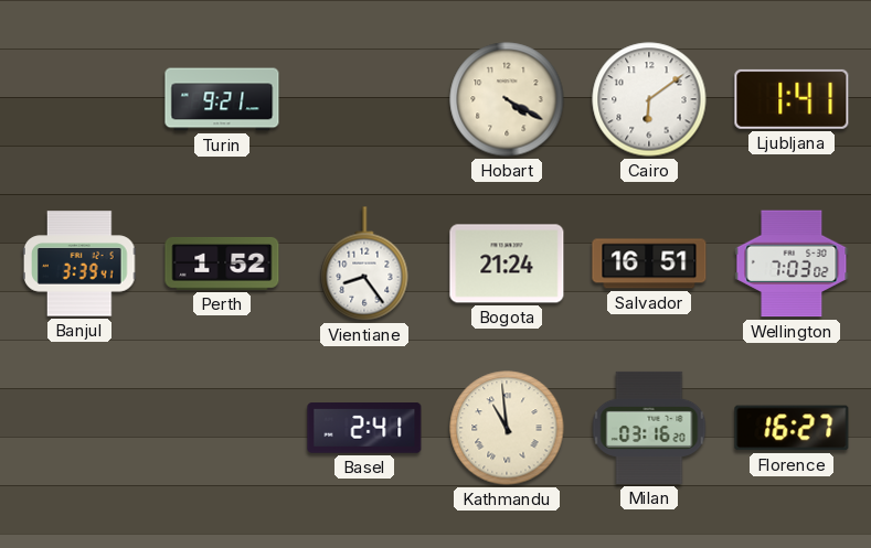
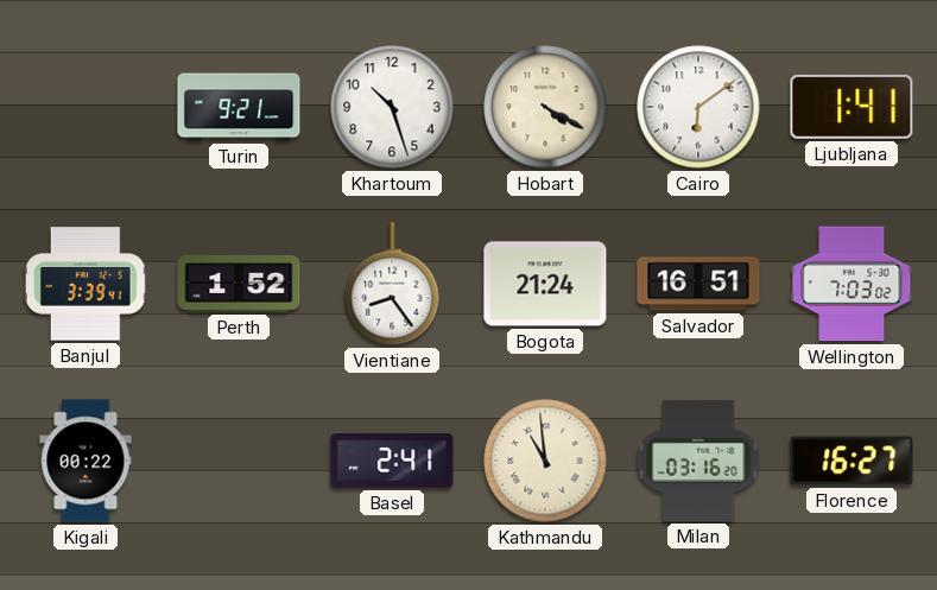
Khartoum: none -> 10:27 (392, 107)
Kigali: none -> 00:22 (86, 461)
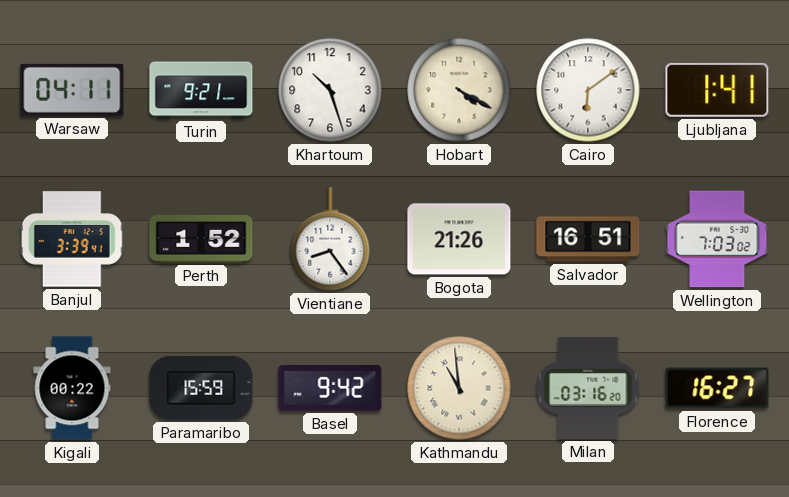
Warsaw: none -> 04:11 (72, 90)
Bogota: 21:24 -> 21:26 (459, 239)
Paramaribo: none -> 15:59 (201, 388)
Basel: 2:41 -> 9:42 (330, 389)
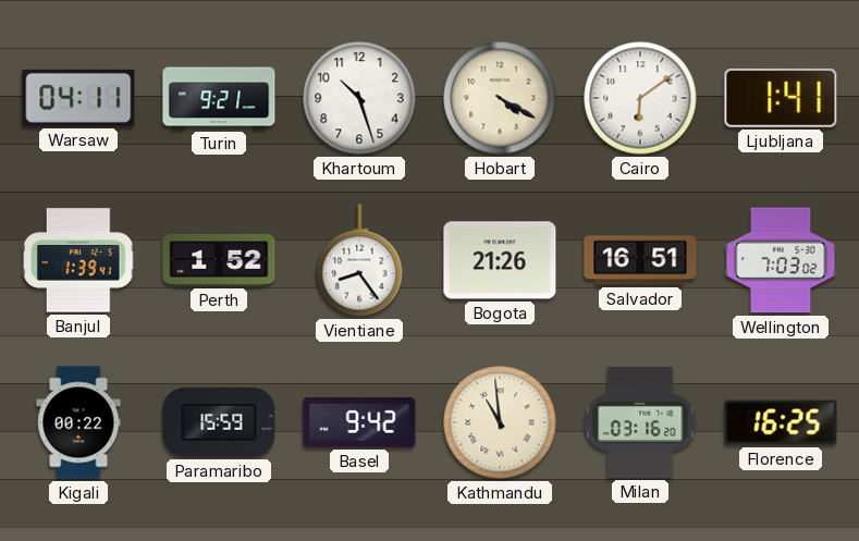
Banjul: 3:39 -> 1:39 (78, 260)
Florence: 16:27 -> 16:25 (781, 422)
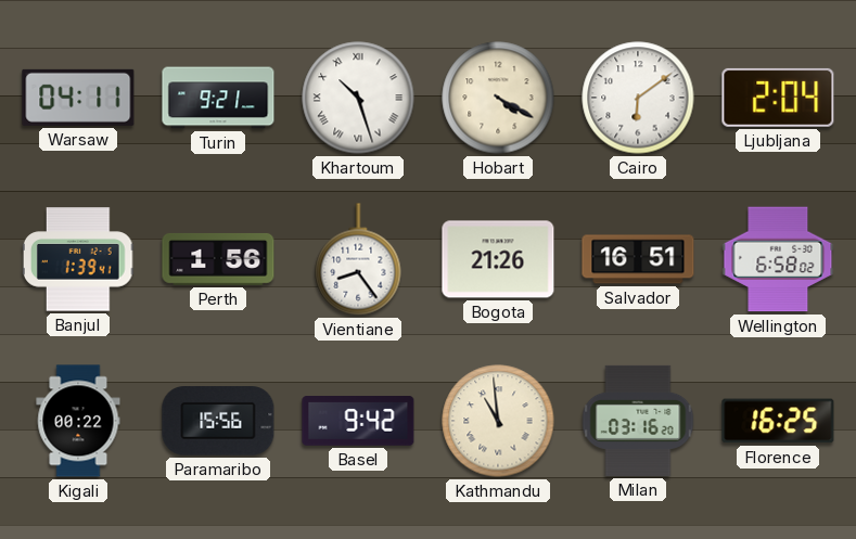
Khartoum numerals: Arabic -> Roman (358, 98)
Ljubljana: 1:41 -> 2:04 (778, 98)
Perth: 1:52 -> 1:56 (218, 259)
Wellington: 7:03 -> 6:58 (778, 259)
Paramaribo: 15:59 -> 15:56 (218, 421)
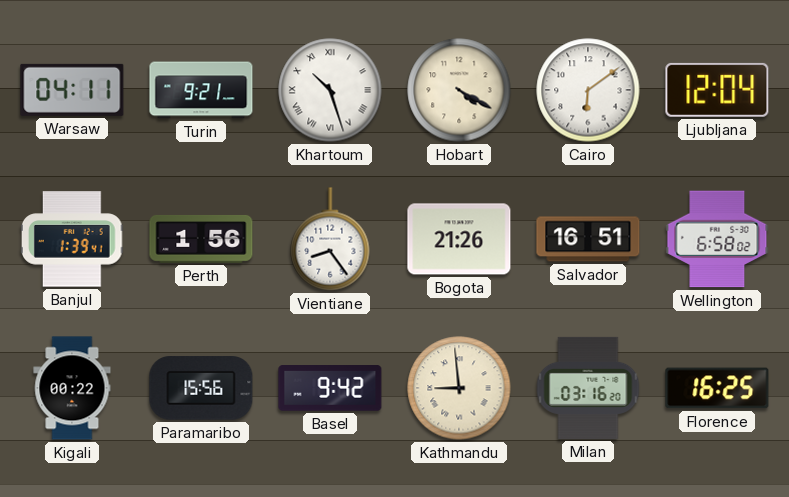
Ljubljana: 2:04 -> 12:04 (717, 90)
Kathmandu: 10:59 -> 8:59 (459, 388)
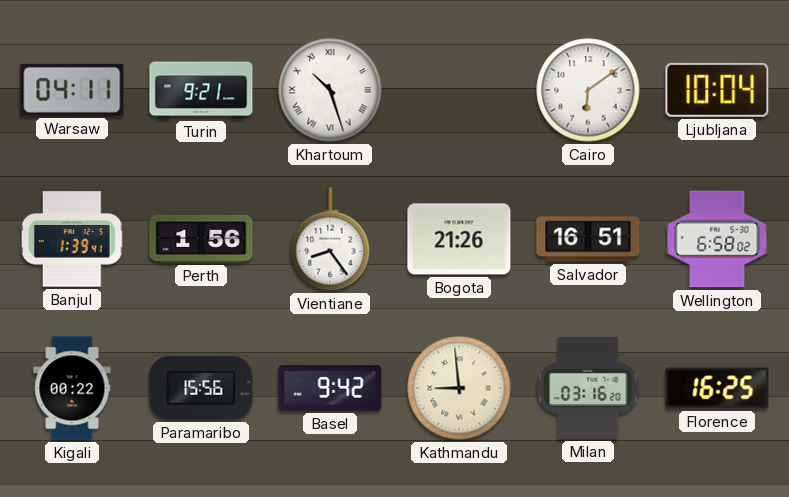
Hobart: 4:20 -> none (459, 90)
Ljubljana: 12:04 -> 10:04 (717, 90)
